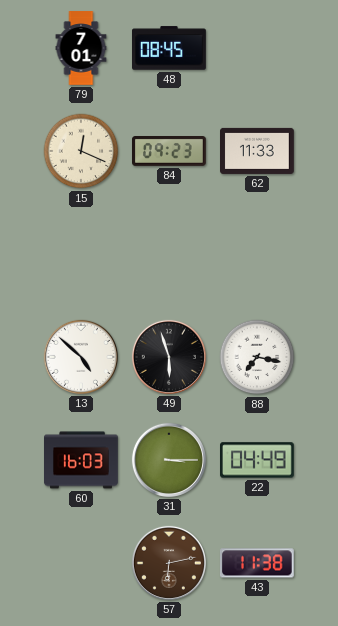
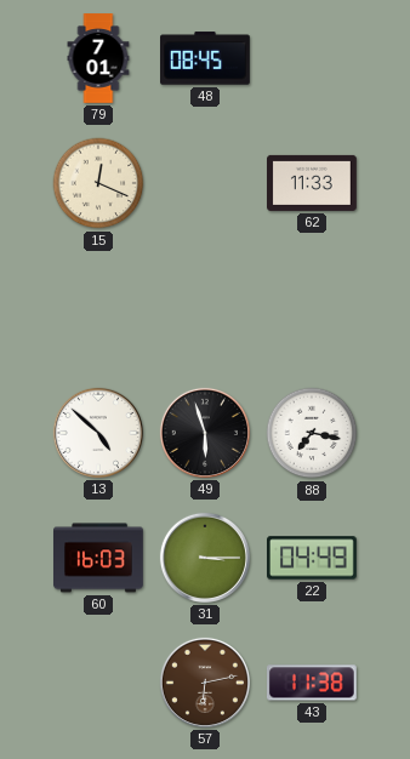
84: 09:23 -> none (170, 152)
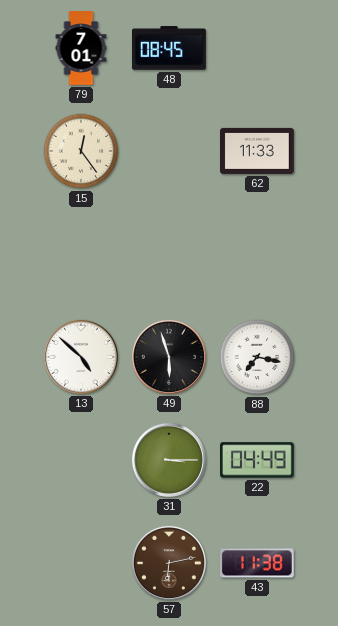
15: 12:19 -> 12:24 (81, 151)
60: 16:03 -> none (99, 558)
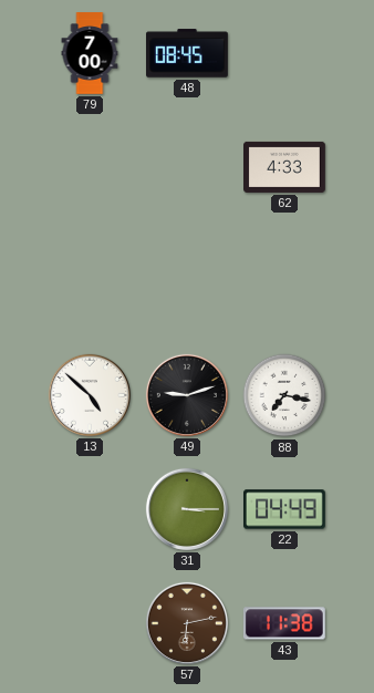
79: 7:01 -> 7:00 (90, 53)
15: 12:24 -> none (81, 151)
62: 11:33 -> 4:33 (285, 167)
49: 5:57 -> 9:12 (187, 395)
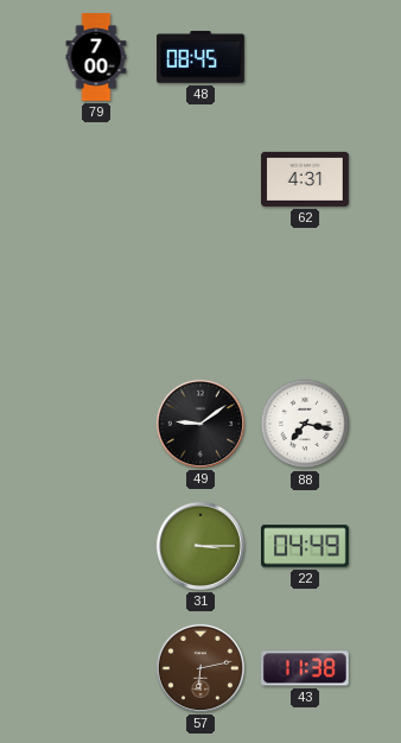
62: 4:33 -> 4:31 (306, 179)
13: 4:52 -> none (90, 395)
49: 9:12 -> 9:09 (200, 424)
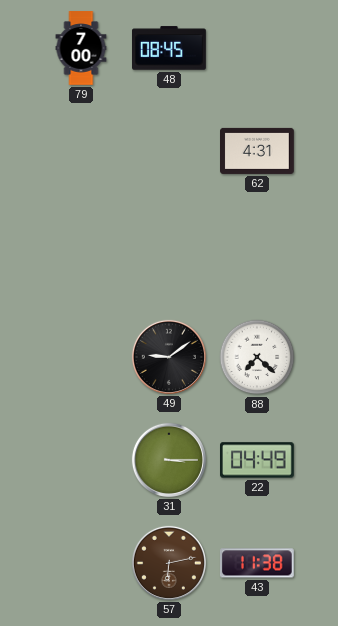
88: 7:17 -> 7:22 (257, 357)
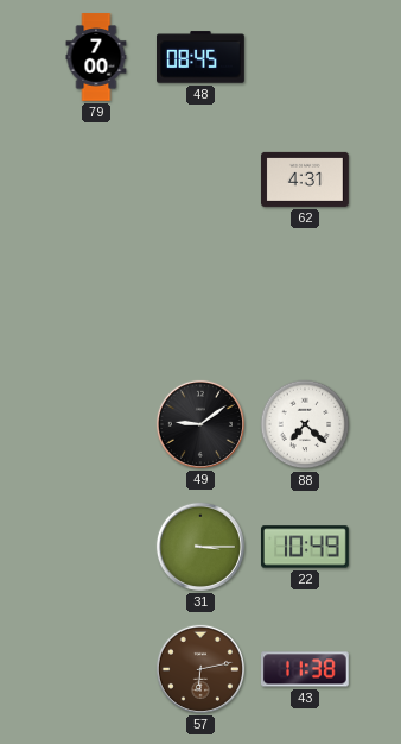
22: 04:49 -> 10:49 (306, 547)
